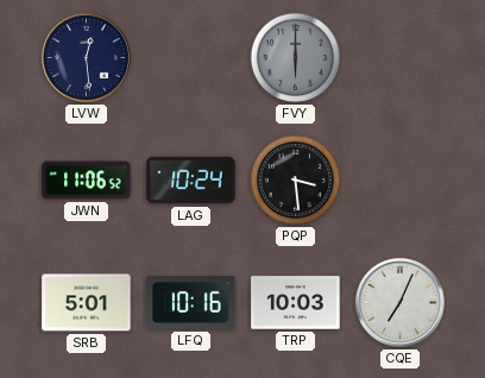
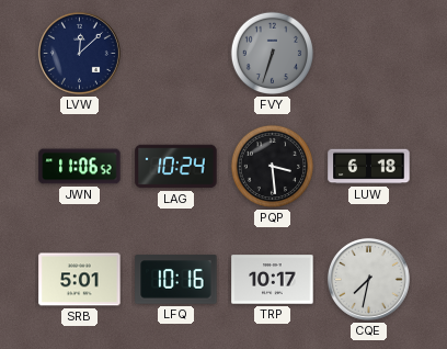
LVW: 12:29 -> 12:08 (79, 53)
FVY: 6:00 -> 6:33 (273, 54)
LUW: none -> 6:18 (369, 167)
TRP: 10:03 -> 10:17 (273, 280)
CQE: 7:04 -> 7:32 (368, 279)
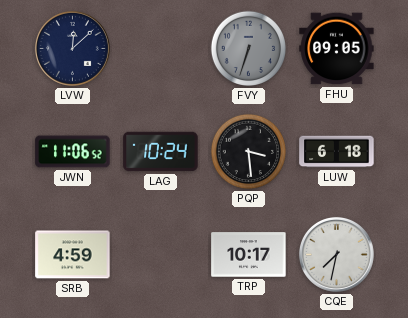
FHU: none -> 09:05 (337, 49)
SRB: 5:01 -> 4:59 (73, 255)
LFQ: 10:16 -> none (176, 280)
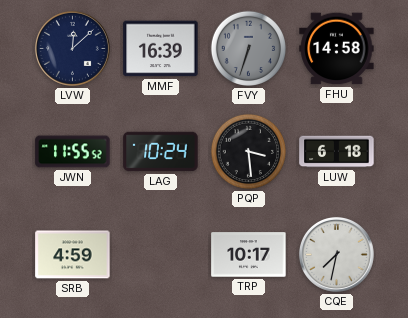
MMF: none -> 16:39 (161, 49)
FHU: 09:05 -> 14:58 (337, 49)
JWN: 11:06 -> 11:55 (73, 152)
